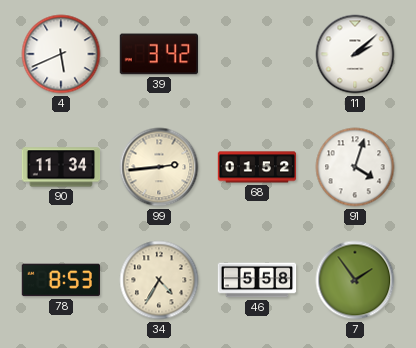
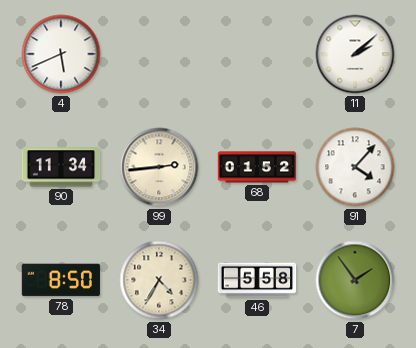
39: 3:42 -> none (158, 54)
91: 4:03 -> 4:07 (355, 167)
78: 8:53 -> 8:50 (60, 280)
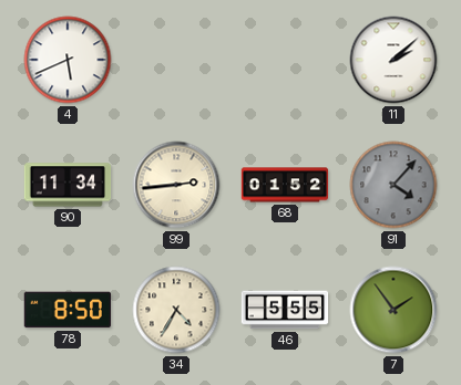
91 dial: white -> grey (393, 185)
46: 5:58 -> 5:55 (285, 310)
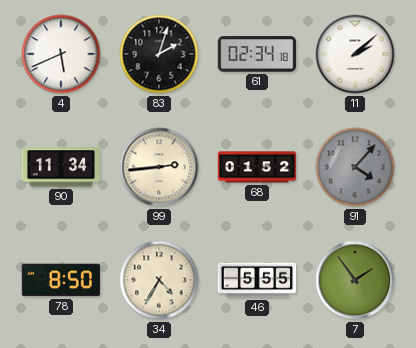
83: none -> 2:03 (159, 54)
61: none -> 02:34 (257, 54)
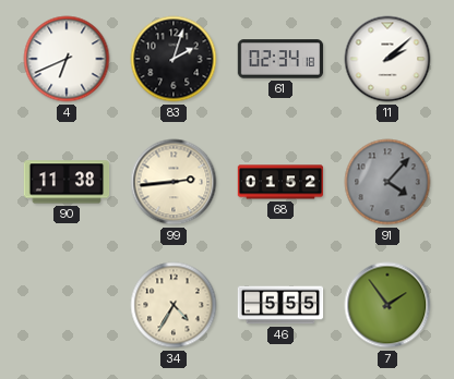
4: 5:41 -> 6:41 (67, 59)
90: 11:34 -> 11:38 (67, 182)
78: 8:50 -> none (60, 280)
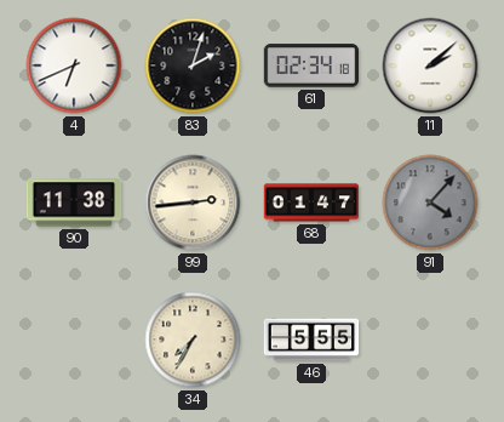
68: 01:52 -> 01:47 (311, 203)
34: 4:35 -> 7:35 (193, 340)
7: 1:54 -> none (387, 305)
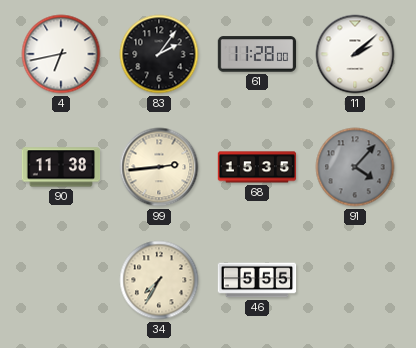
4: 6:41 -> 6:43 (61, 54)
83: 2:03 -> 2:06 (159, 54)
61: 02:34 -> 11:28 (257, 54)
68: 01:47 -> 15:35 (257, 167)
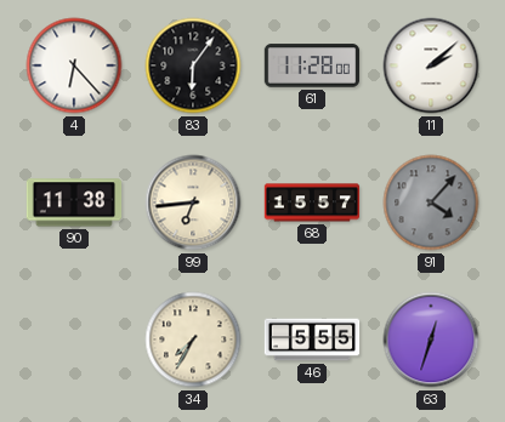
4: 6:43 -> 6:23 (74, 65)
83: 2:06 -> 6:06 (193, 65)
99: 2:44 -> 6:44 (193, 203)
68: 15:35 -> 15:57 (312, 203)
63: none -> 12:33 (431, 340)
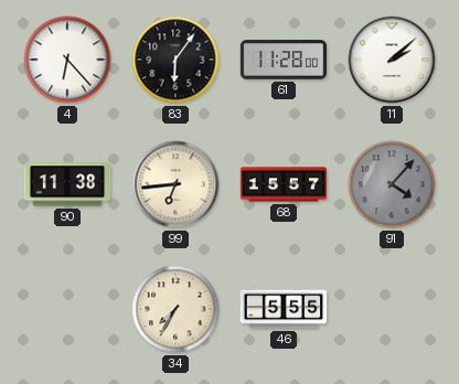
63: 12:33 -> none (431, 340)
